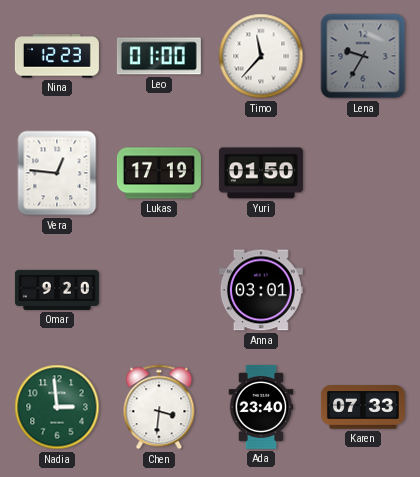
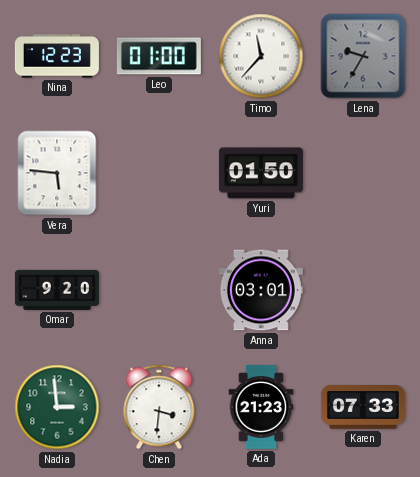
Vera: 12:46 -> 5:46 (57, 173)
Lukas: 17:19 -> none (159, 173)
Ada: 23:40 -> 21:23 (261, 407)
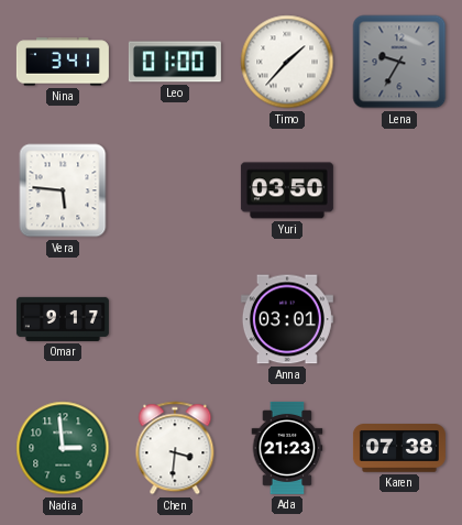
Nina: 12:23 -> 3:41 (63, 62)
Timo: 11:37 -> 1:37 (287, 62)
Yuri: 01:50 -> 03:50 (287, 190)
Omar: 9:20 -> 9:17 (63, 319)
Karen: 07:33 -> 07:38 (399, 448)
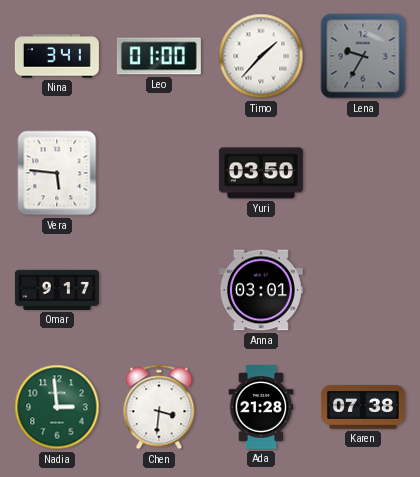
Ada: 21:23 -> 21:28 (261, 407)
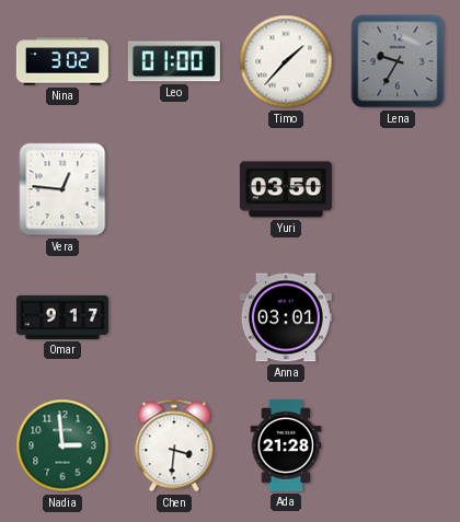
Nina: 3:41 -> 3:02 (62, 61)
Vera: 5:46 -> 12:46 (62, 189)
Karen: 07:38 -> none (363, 407)
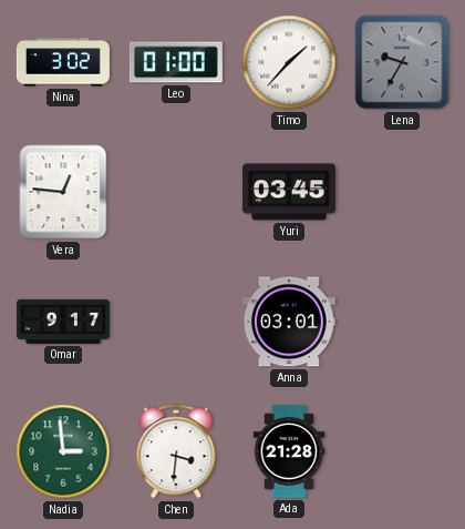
Yuri: 03:50 -> 03:45 (289, 192)
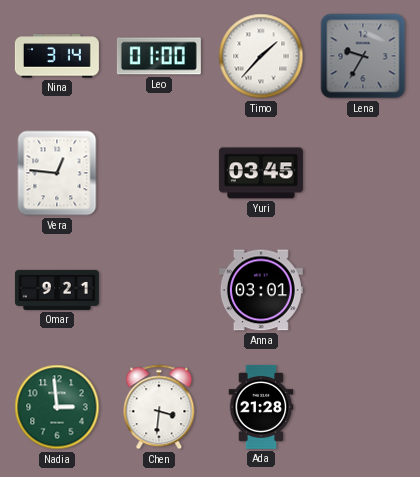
Nina: 3:02 -> 3:14 (57, 56)
Omar: 9:17 -> 9:21 (57, 290)
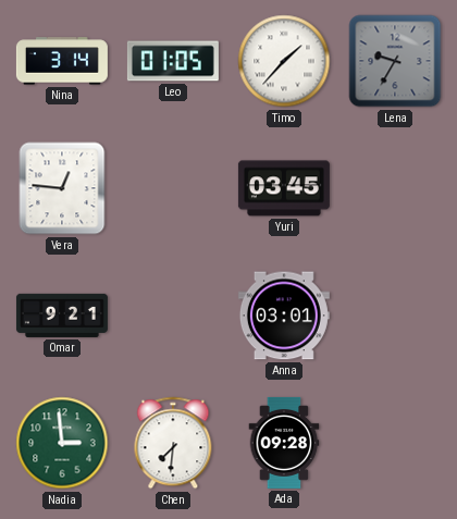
Leo: 01:00 -> 01:05 (173, 61)
Chen: 3:31 -> 7:31 (173, 443)
Ada: 21:28 -> 09:28 (284, 443)
